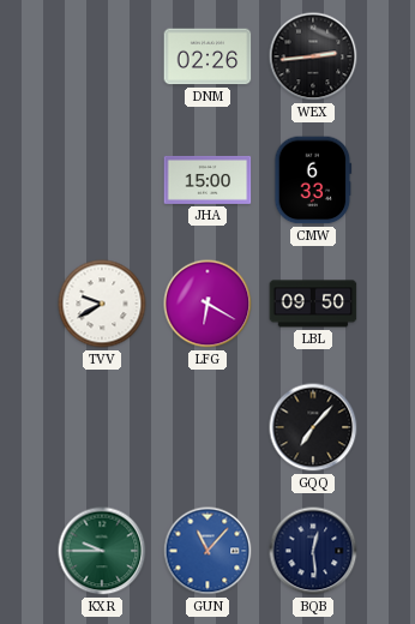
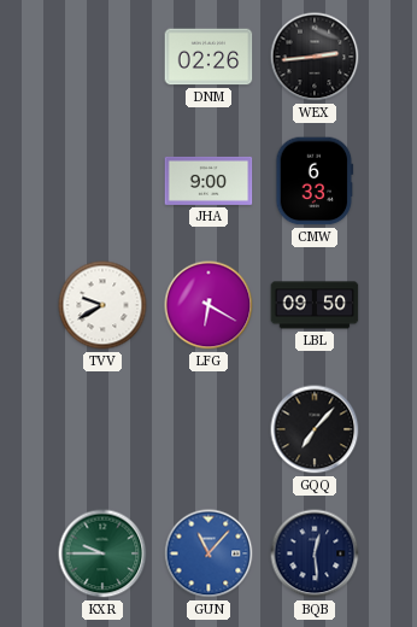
JHA: 15:00 -> 9:00 (208, 181)
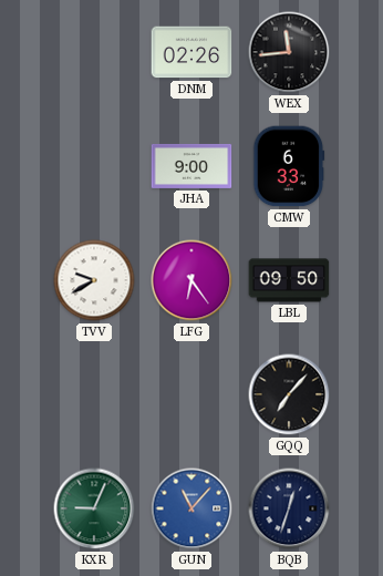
WEX: 2:44 -> 11:44 (289, 52)
LFG: 6:20 -> 6:24 (191, 280)
KXR: 9:45 -> 9:04 (94, 508)
BQB: 12:29 -> 12:33 (289, 508)
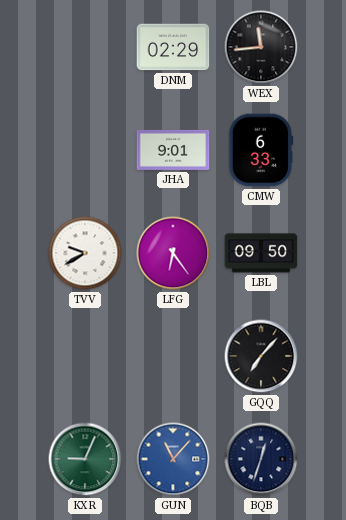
DNM: 02:26 -> 02:29 (173, 47)
JHA: 9:00 -> 9:01 (173, 150)
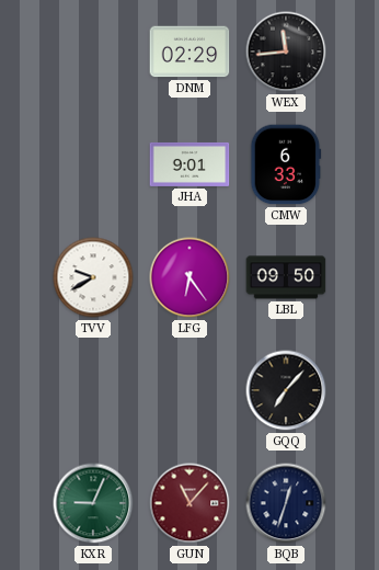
GUN dial: blue -> burgundy (190, 503)
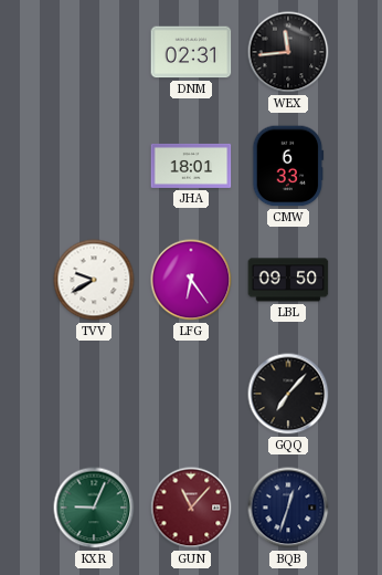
DNM: 02:29 -> 02:31 (191, 52)
JHA: 9:01 -> 18:01 (191, 166)
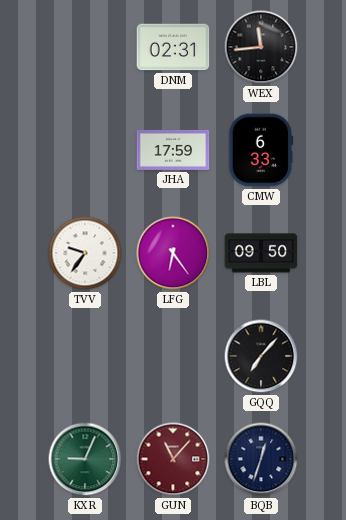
JHA: 18:01 -> 17:59 (173, 150)
TVV: 9:40 -> 9:36 (85, 253)
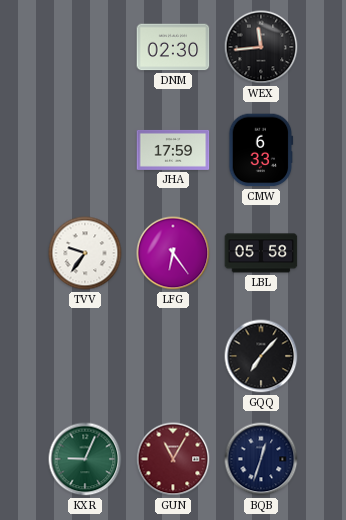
DNM: 02:31 -> 02:30 (173, 47)
LBL: 09:50 -> 05:58 (261, 253)
GUN: 11:07 -> 11:05 (173, 459)
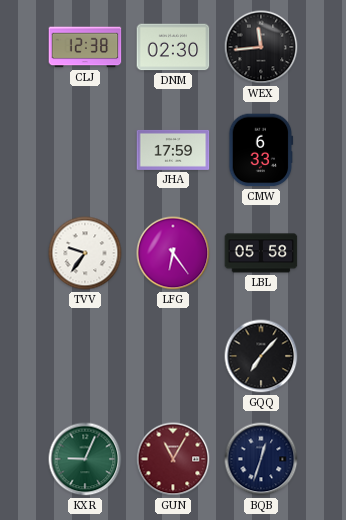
CLJ: none -> 12:38 (85, 47)
